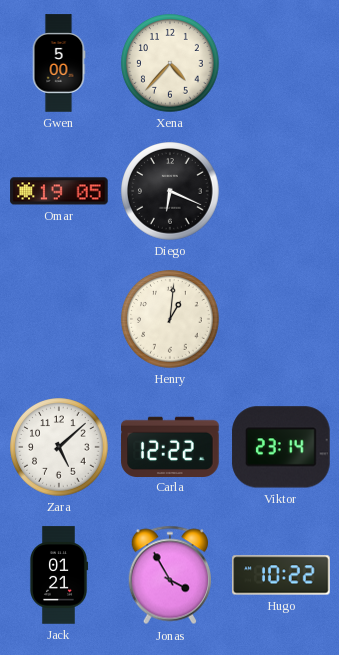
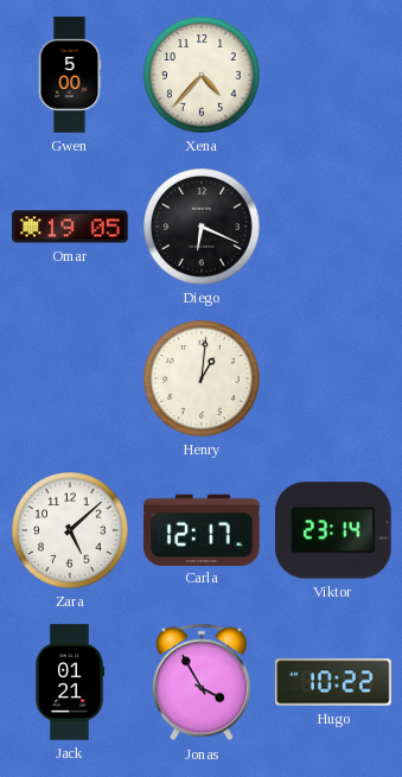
Carla: 12:22 -> 12:17 (202, 529)
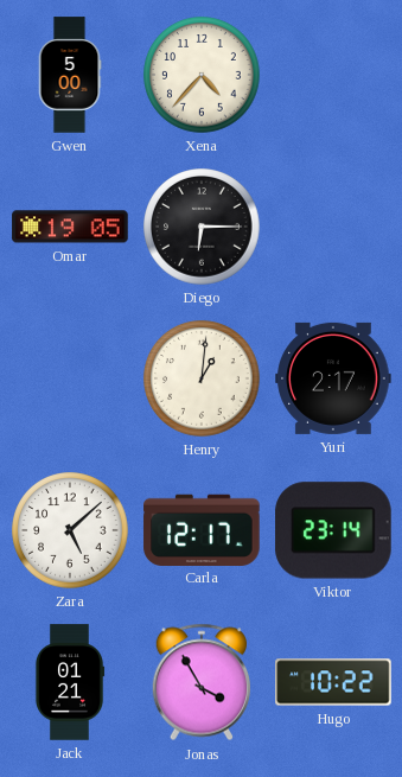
Diego: 6:19 -> 6:15 (202, 227)
Yuri: none -> 2:17 (333, 378)
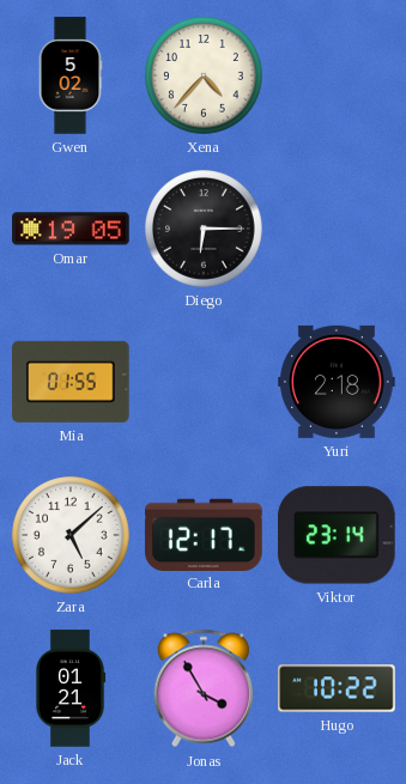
Gwen: 5:00 -> 5:02 (71, 75)
Mia: none -> 01:55 (71, 382)
Henry: 1:01 -> none (202, 378)
Yuri: 2:17 -> 2:18 (337, 382)
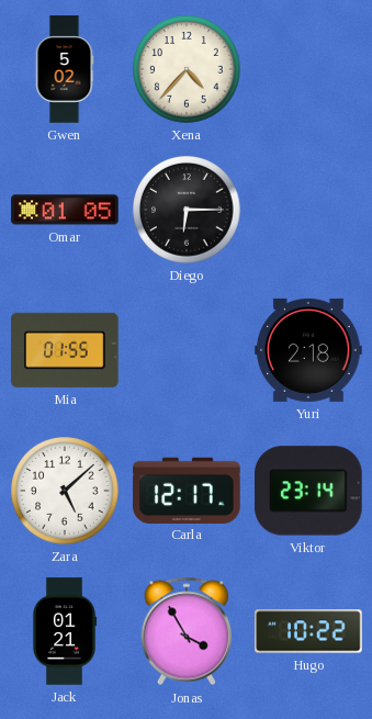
Omar: 19:05 -> 01:05 (65, 210)
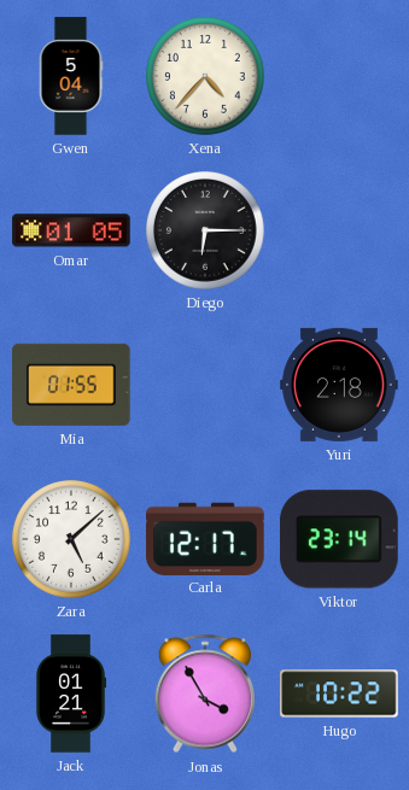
Gwen: 5:02 -> 5:04 (71, 76)
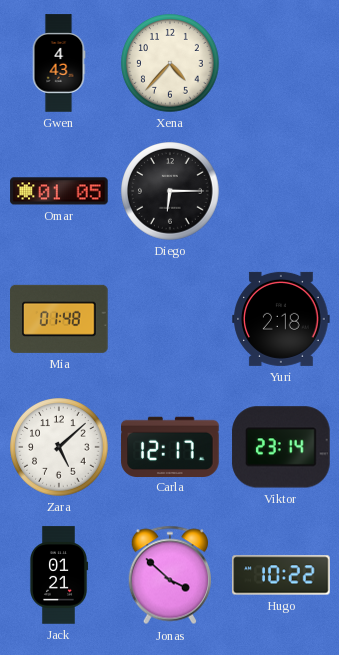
Gwen: 5:04 -> 4:43 (59, 63)
Mia: 01:55 -> 01:48 (59, 319)
Jonas: 3:55 -> 3:52 (169, 575)
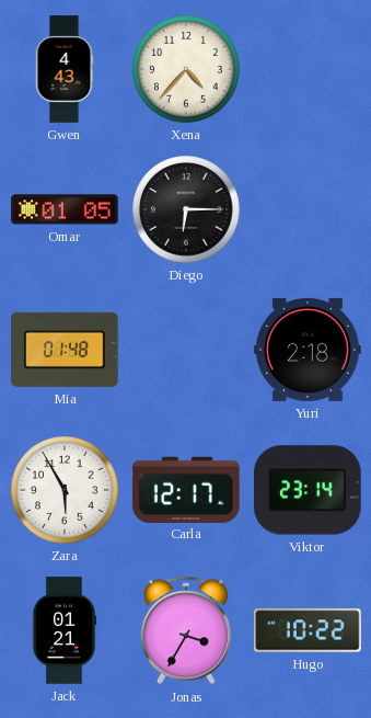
Zara: 5:08 -> 5:55 (65, 490)
Jonas: 3:52 -> 3:35 (185, 630)
